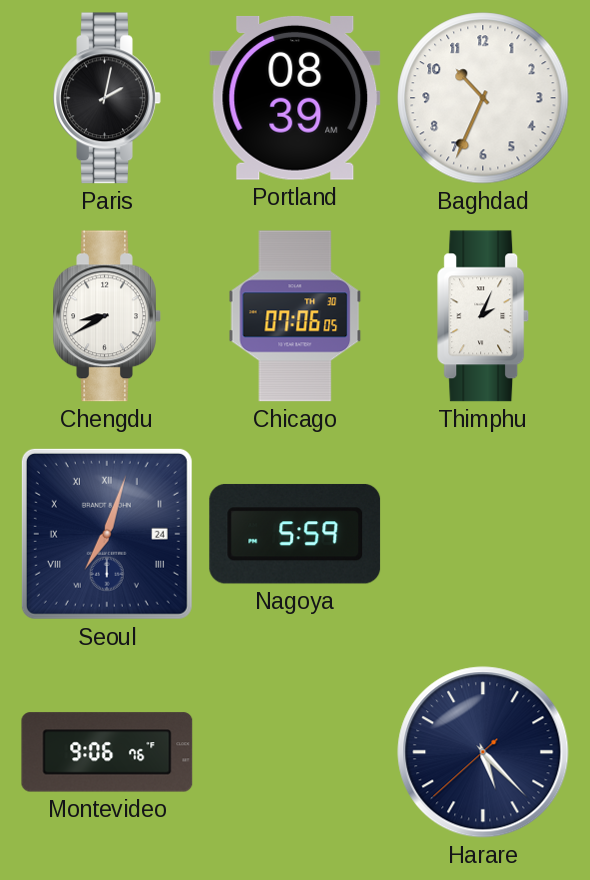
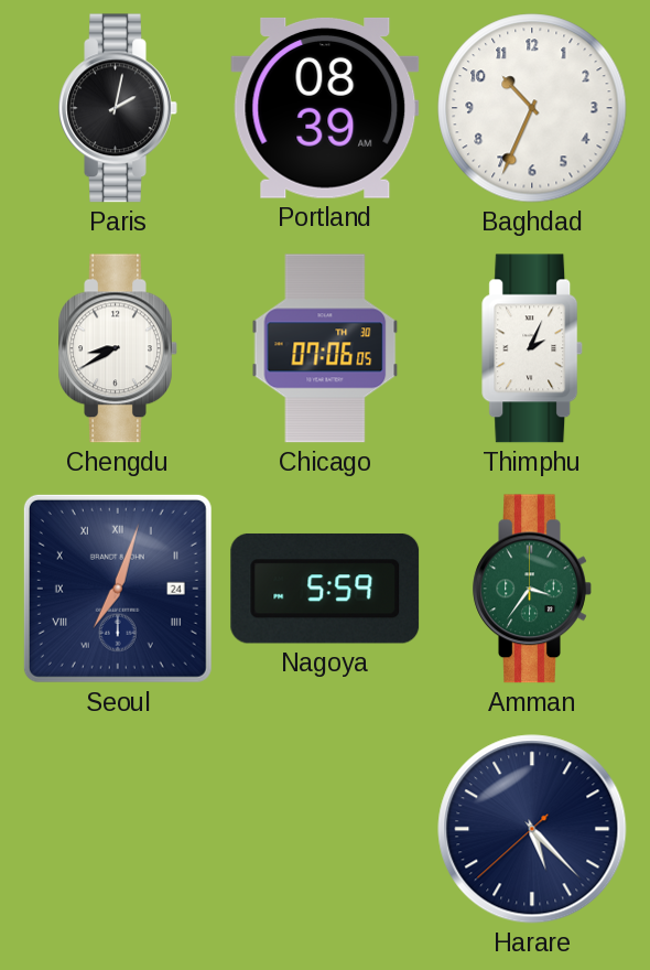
Amman: none -> 3:36 (532, 589)
Montevideo: 9:06 -> none (107, 752)
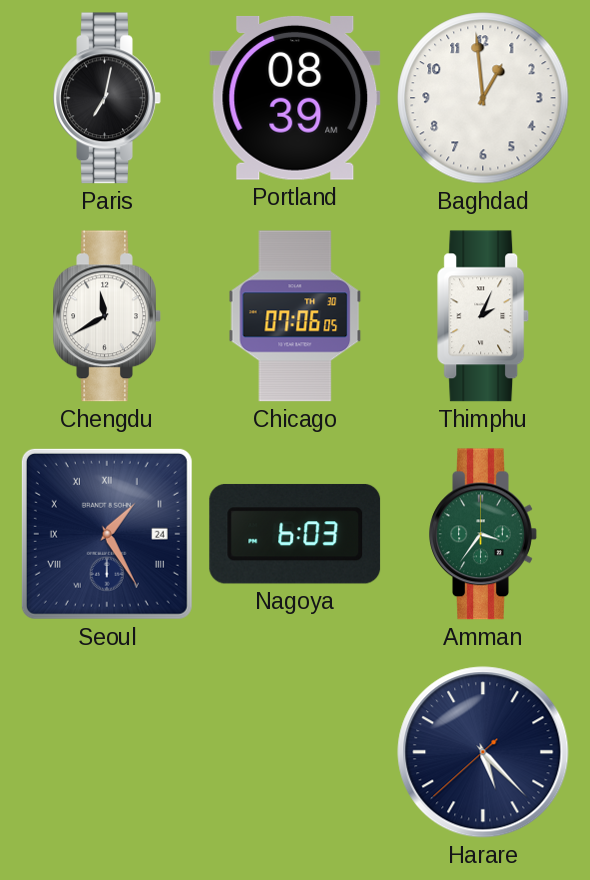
Paris: 2:02 -> 7:02 (107, 98)
Baghdad: 10:34 -> 12:59 (483, 98)
Chengdu: 8:40 -> 11:40 (107, 316)
Seoul: 7:03 -> 1:25 (107, 534)
Nagoya: 5:59 -> 6:03 (295, 534)
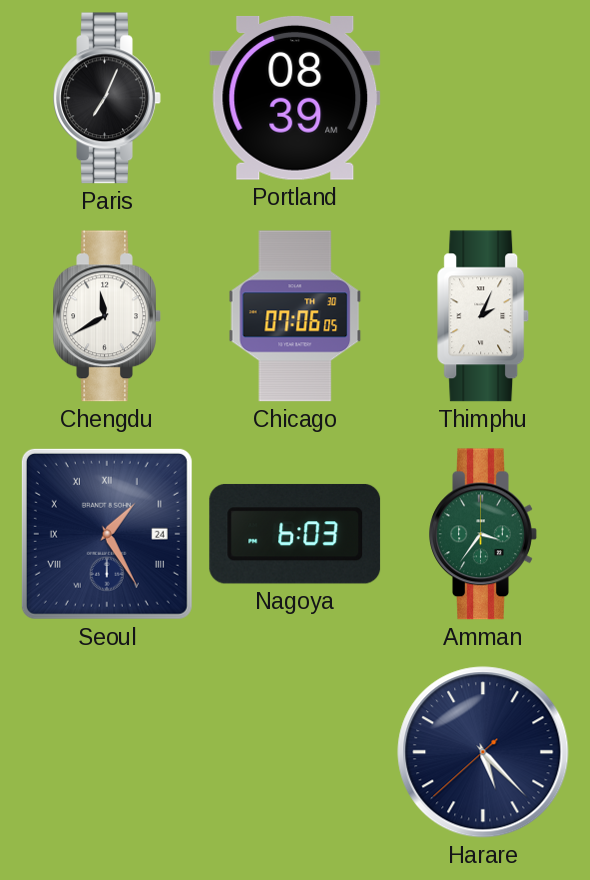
Paris: 7:02 -> 7:04 (107, 98)
Baghdad: 12:59 -> none (483, 98)
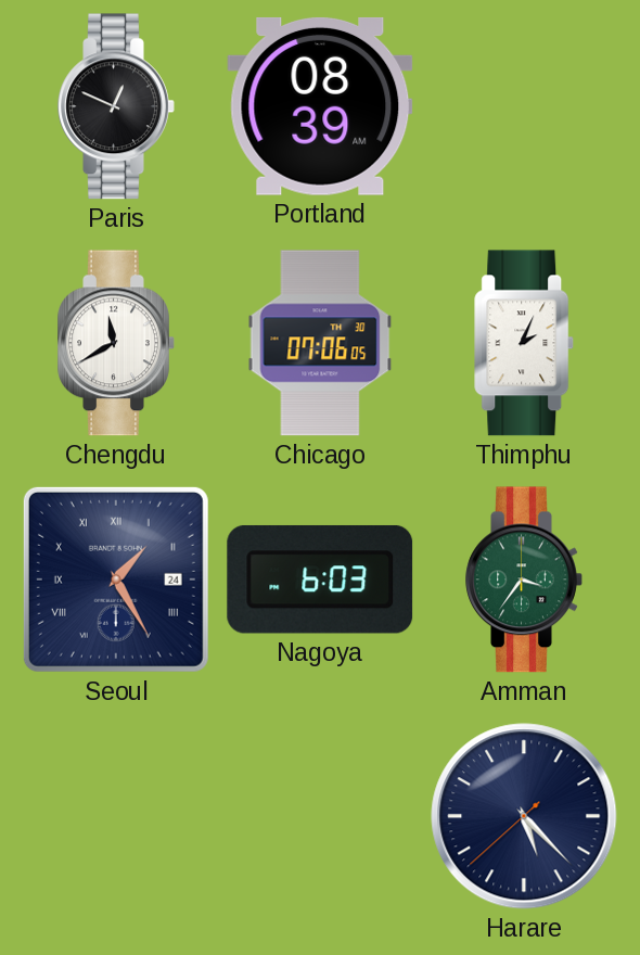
Paris: 7:04 -> 12:49 (116, 106)
